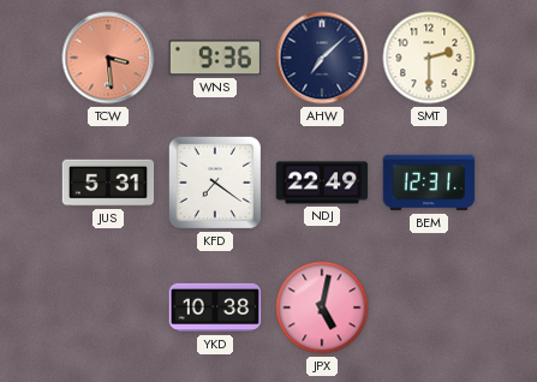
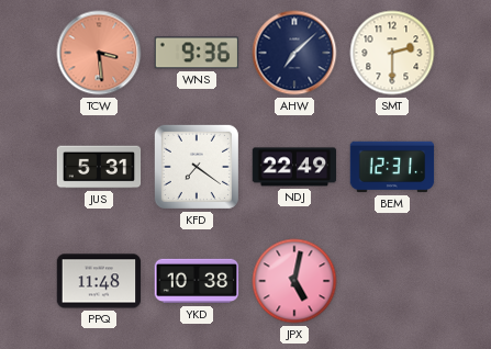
PPQ: none -> 11:48 (99, 281)
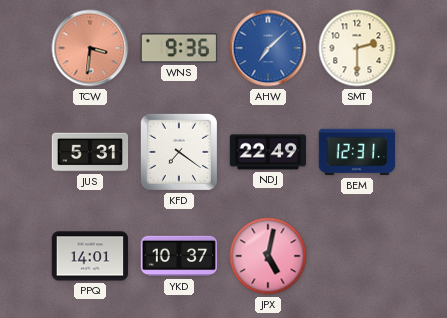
TCW: 3:29 -> 3:31 (90, 48)
AHW dial: navy -> blue (268, 48)
PPQ: 11:48 -> 14:01 (90, 256)
YKD: 10:38 -> 10:37 (179, 256)
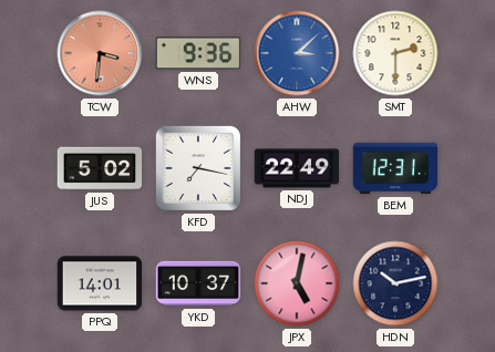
AHW: 7:08 -> 3:08 (297, 53)
JUS: 5:31 -> 5:02 (100, 168)
KFD: 7:21 -> 7:17 (198, 168)
HDN: none -> 10:13 (395, 283)
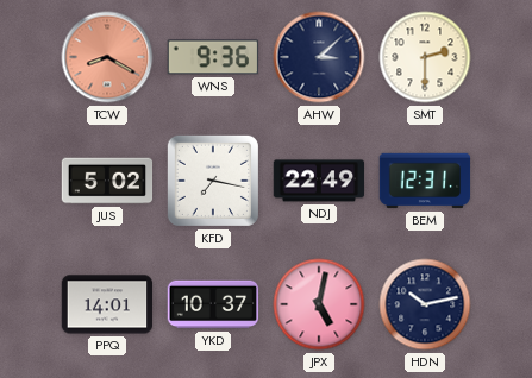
TCW: 3:31 -> 8:20 (107, 57)
AHW dial: blue -> navy (319, 57)
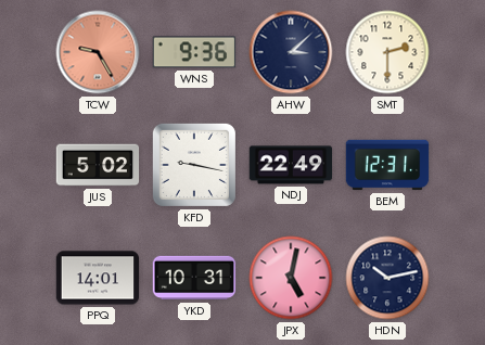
TCW: 8:20 -> 9:25 (98, 52)
KFD: 7:17 -> 9:17 (194, 165)
YKD: 10:37 -> 10:31 (194, 278)
